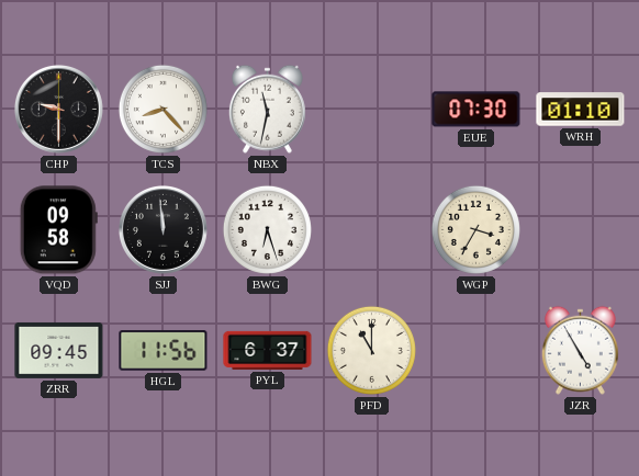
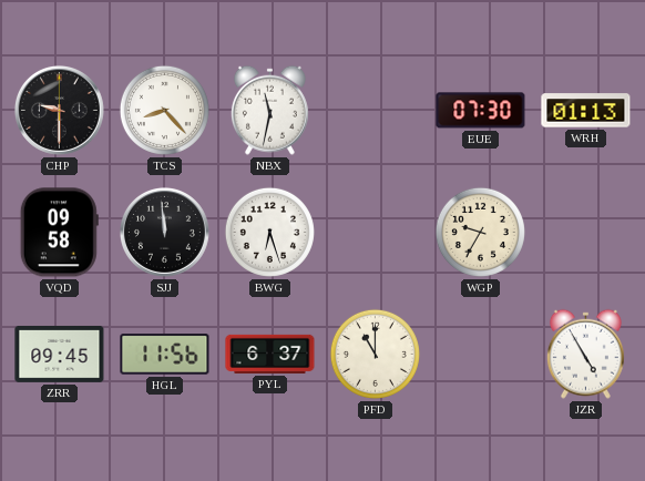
WRH: 01:10 -> 01:13 (586, 111)
WGP: 3:35 -> 9:35 (480, 232)
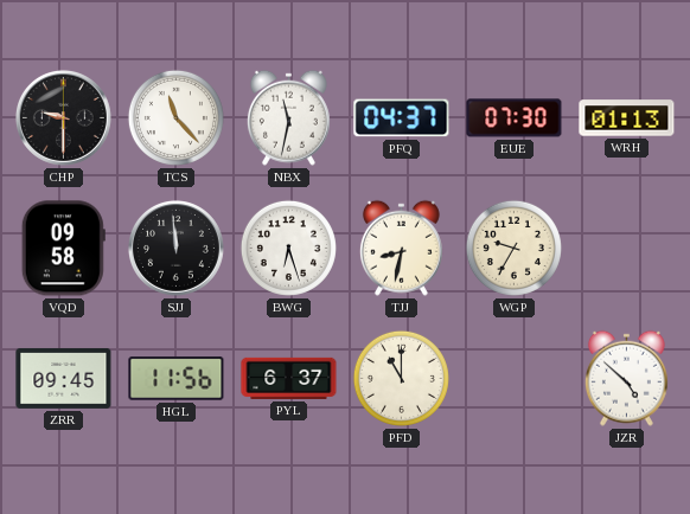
TCS: 8:23 -> 11:23 (175, 117)
PFQ: none -> 04:37 (402, 118)
TJJ: none -> 8:32 (401, 248)
JZR: 4:55 -> 4:52 (626, 378)
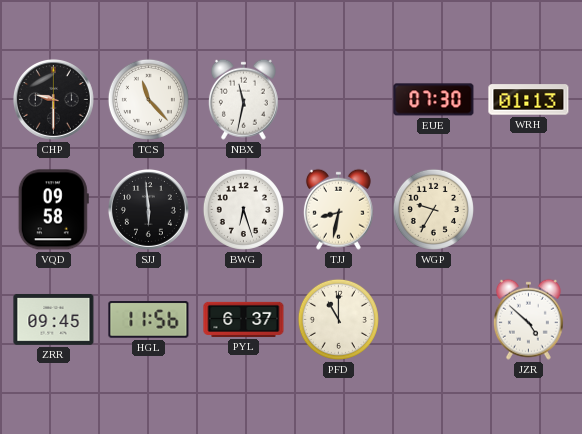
PFQ: 04:37 -> none (402, 118)
SJJ: 11:59 -> 5:59 (148, 209)
